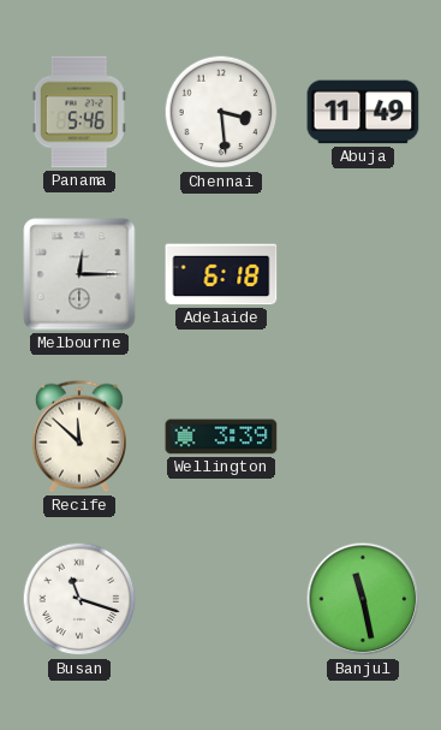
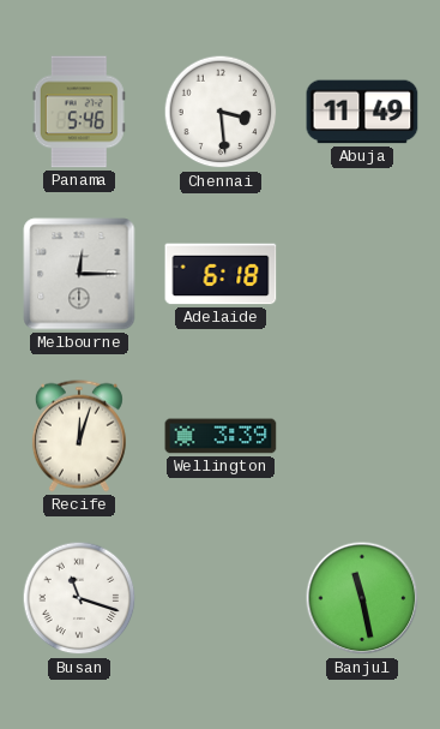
Recife: 11:52 -> 12:03 (79, 436)
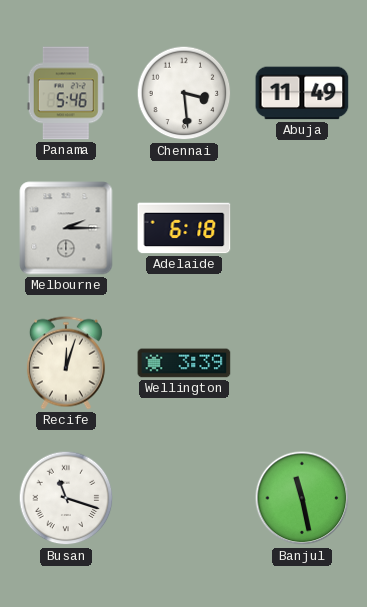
Melbourne: 12:15 -> 2:15 (66, 228)
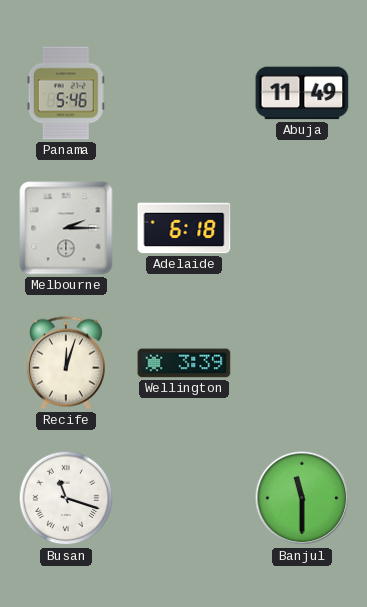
Chennai: 3:29 -> none (184, 93)
Banjul: 11:28 -> 11:30 (302, 498)
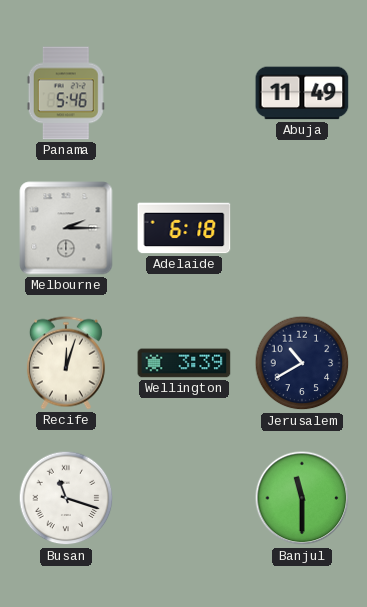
Jerusalem: none -> 10:40 (302, 363)
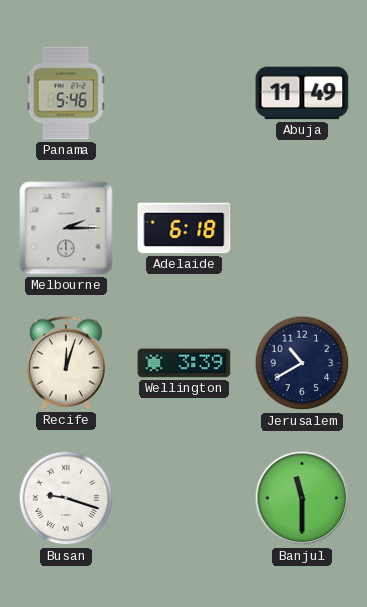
Busan: 11:18 -> 9:18 (66, 498)
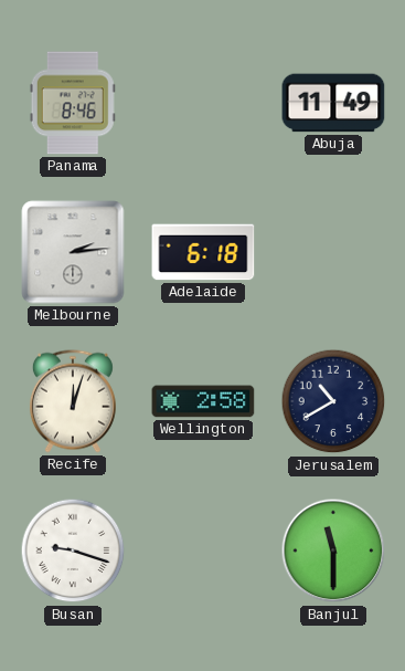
Panama: 5:46 -> 8:46 (73, 103)
Melbourne: 2:15 -> 2:14 (73, 252)
Wellington: 3:39 -> 2:58 (203, 401)
